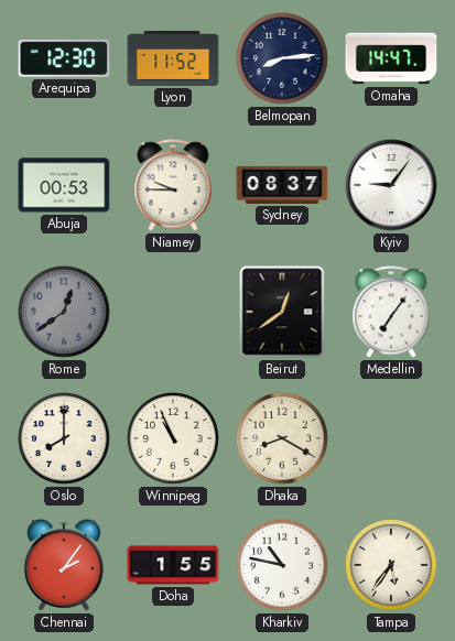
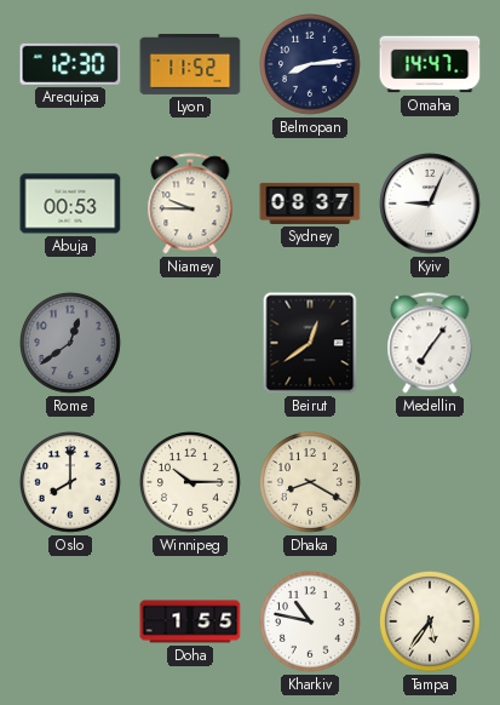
Kyiv: 9:06 -> 9:04 (430, 204)
Winnipeg: 10:56 -> 10:15 (191, 483)
Chennai: 2:06 -> none (64, 565)
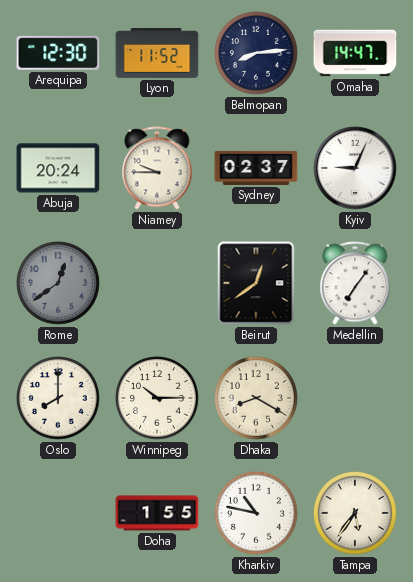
Abuja: 00:53 -> 20:24 (58, 168)
Sydney: 08:37 -> 02:37 (256, 168)
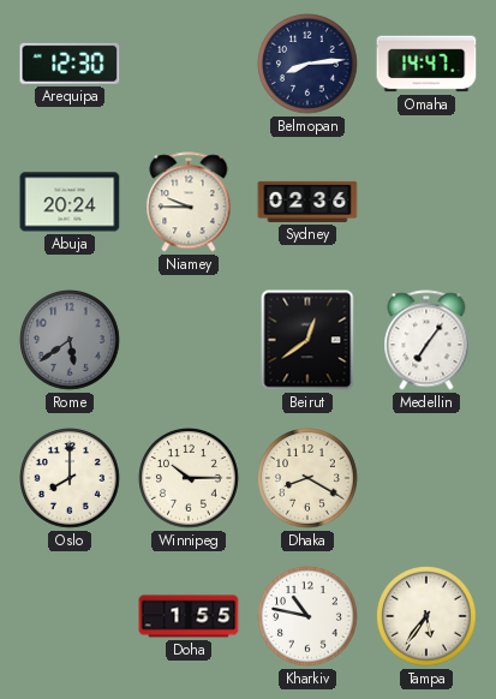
Lyon: 11:52 -> none (157, 53)
Sydney: 02:37 -> 02:36 (307, 202)
Kyiv: 9:04 -> none (355, 168)
Rome: 12:39 -> 5:39 (71, 341)
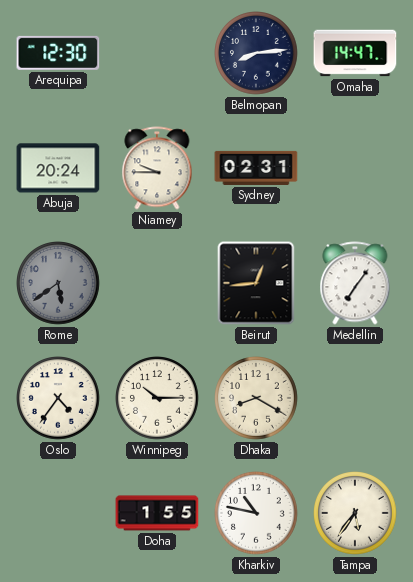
Sydney: 02:36 -> 02:31 (256, 168)
Beirut: 12:39 -> 12:44 (256, 283)
Oslo: 8:00 -> 4:36 (59, 399)
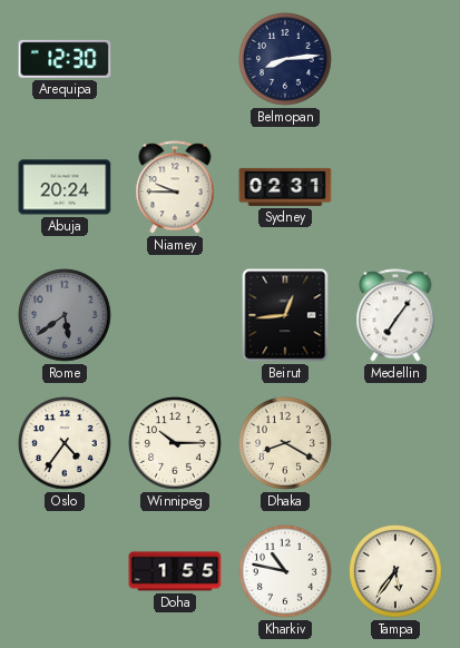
Omaha: 14:47 -> none (355, 53)
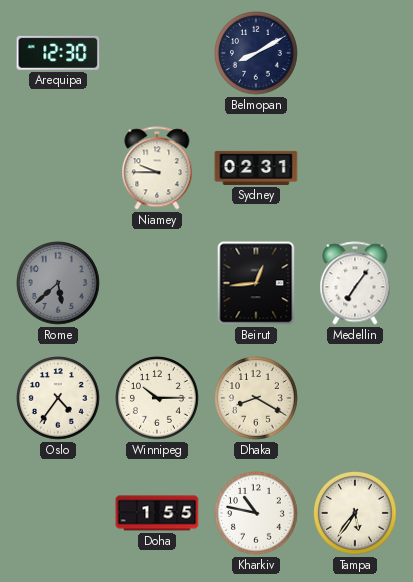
Belmopan: 8:14 -> 8:10 (257, 54)
Abuja: 20:24 -> none (65, 187)
Rome: 5:39 -> 5:38 (59, 284)
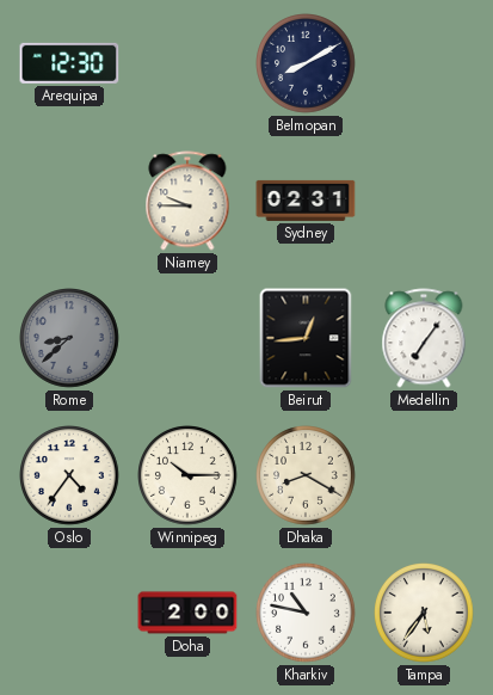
Rome: 5:38 -> 8:38 (70, 339)
Doha: 1:55 -> 2:00 (187, 613)
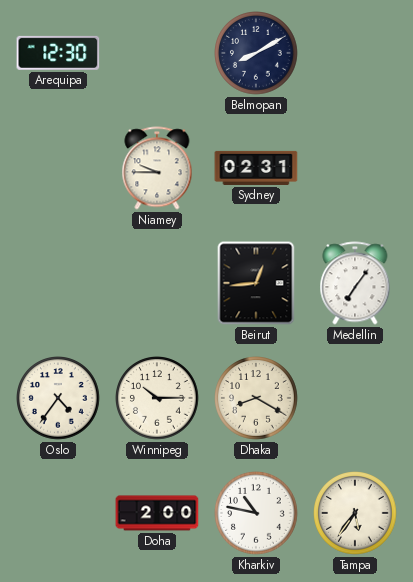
Rome: 8:38 -> none (70, 339)
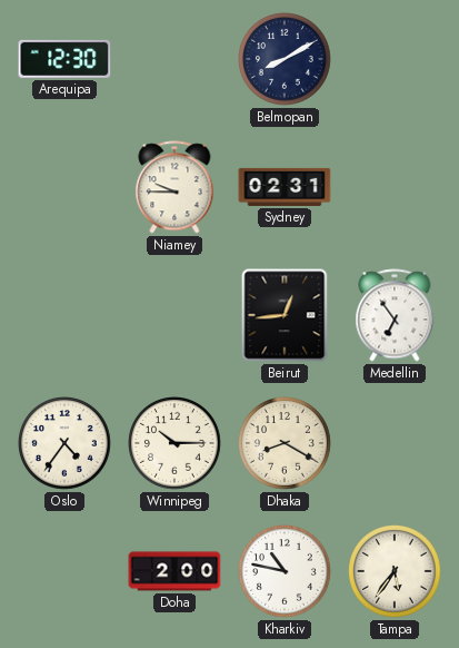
Medellin: 7:06 -> 6:54 (395, 315)
